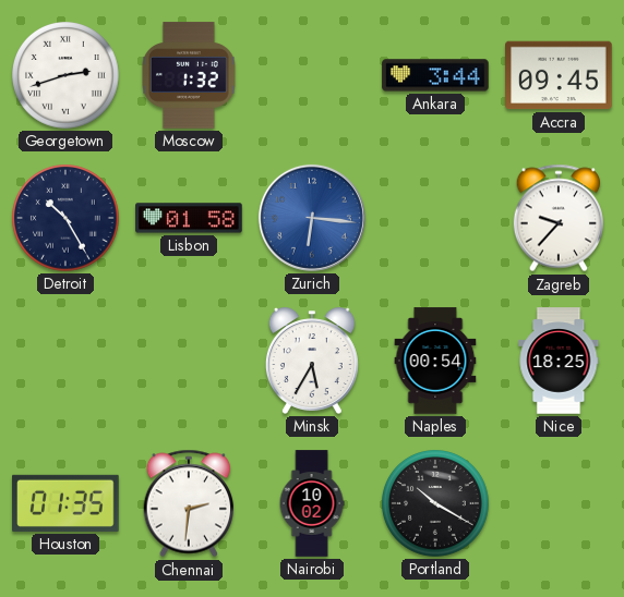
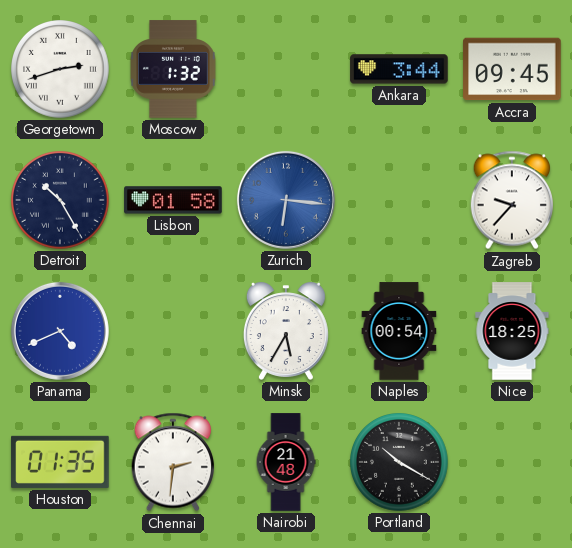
Panama: none -> 4:41 (60, 331)
Nairobi: 10:02 -> 21:48 (286, 462)
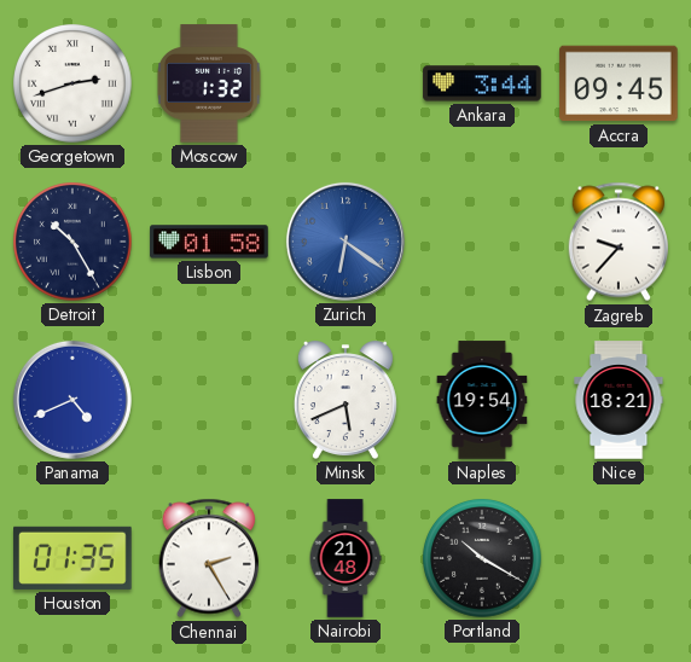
Zurich: 6:16 -> 6:21 (345, 242)
Minsk: 5:35 -> 5:41 (345, 400)
Naples: 00:54 -> 19:54 (482, 400)
Nice: 18:25 -> 18:21 (619, 400)
Chennai: 2:31 -> 2:25 (209, 558)
